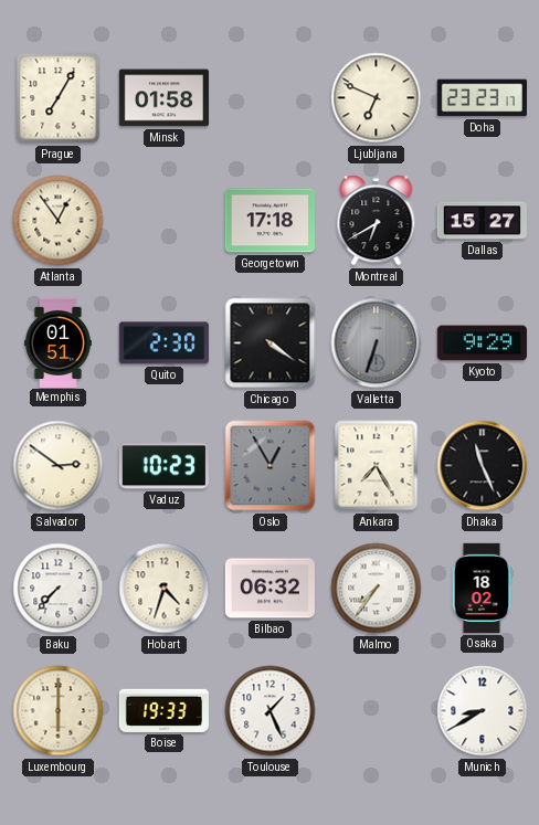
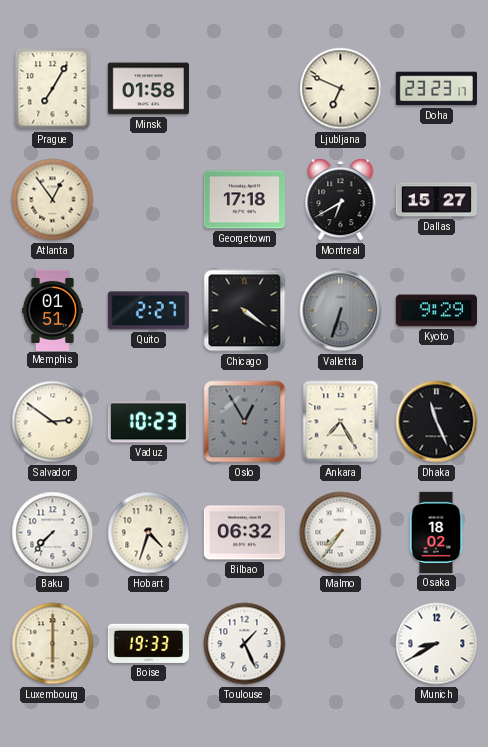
Quito: 2:30 -> 2:27 (148, 311)
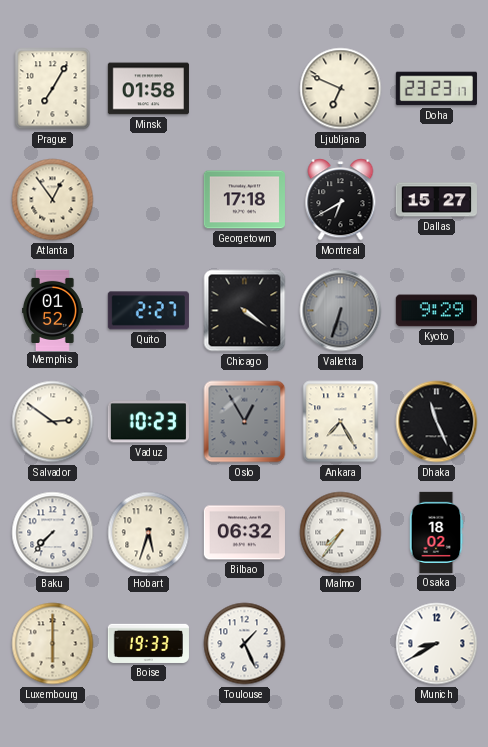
Memphis: 01:51 -> 01:52 (53, 310)
Hobart: 4:33 -> 5:33 (149, 533)
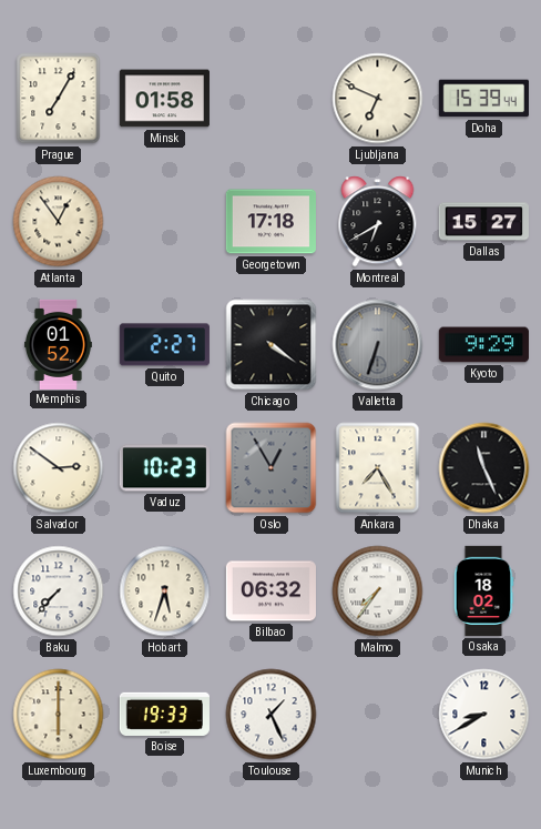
Doha: 23:23 -> 15:39 (483, 99)
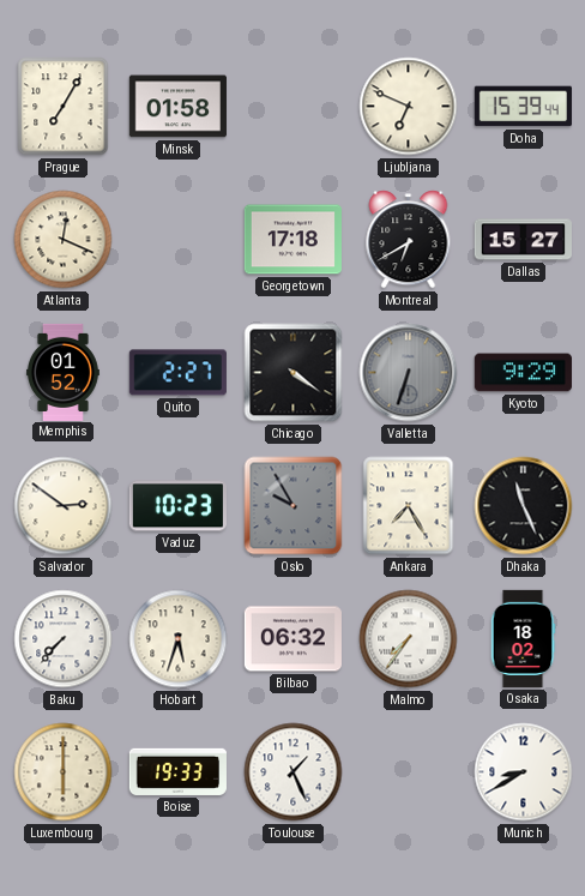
Atlanta: 12:54 -> 12:19 (64, 240)
Oslo: 12:55 -> 9:55 (294, 506)
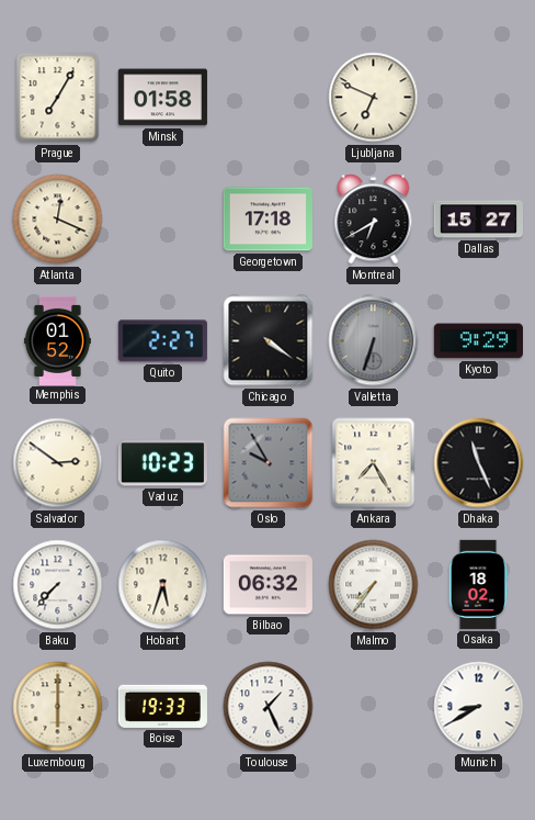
Doha: 15:39 -> none (523, 107)
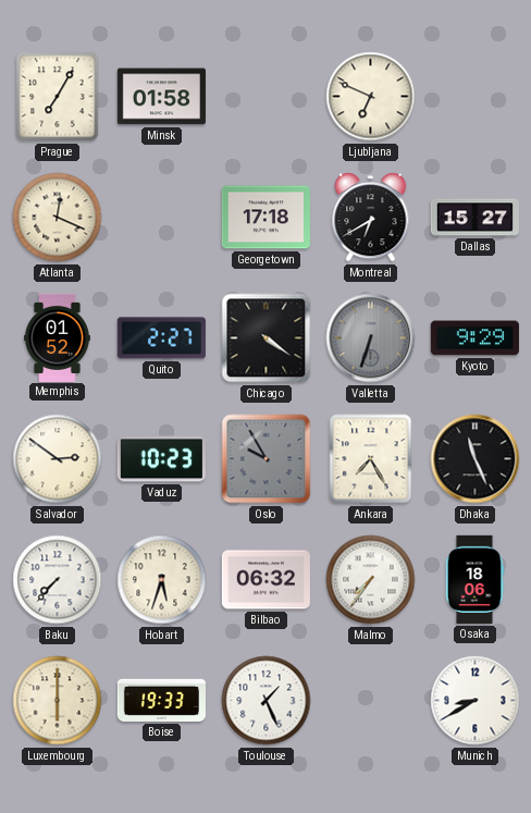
Osaka: 18:02 -> 18:06 (474, 579)
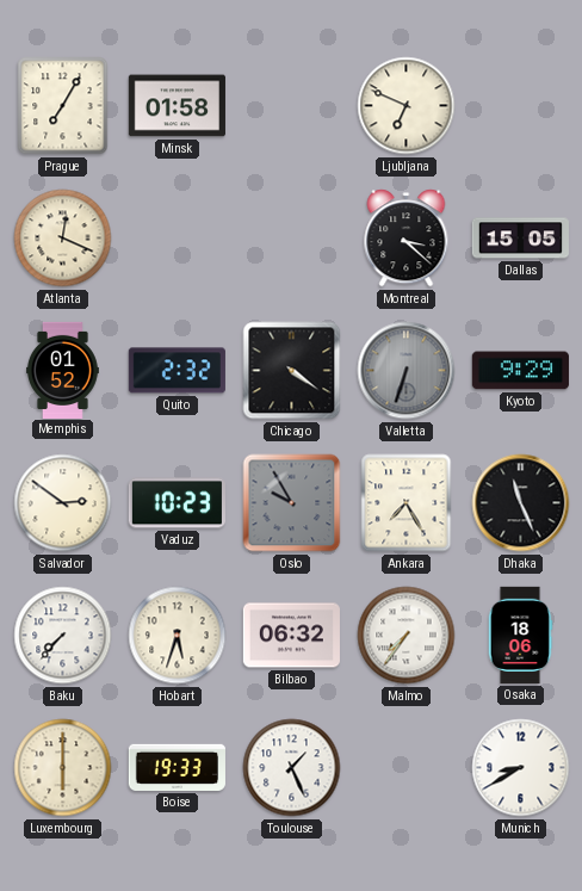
Georgetown: 17:18 -> none (265, 218)
Montreal: 6:40 -> 3:22 (407, 239)
Dallas: 15:27 -> 15:05 (520, 239)
Quito: 2:27 -> 2:32 (177, 371)
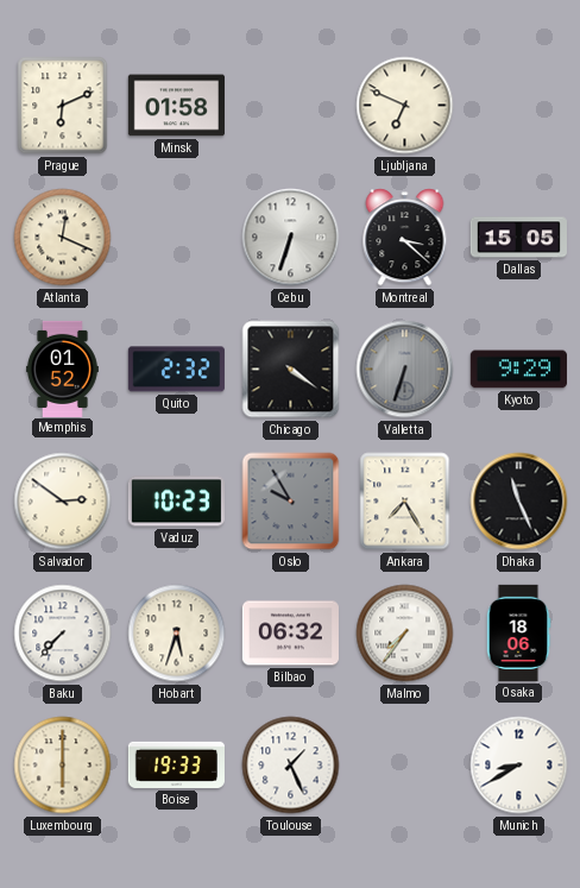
Prague: 7:05 -> 6:11 (63, 106)
Cebu: none -> 6:33 (291, 238)
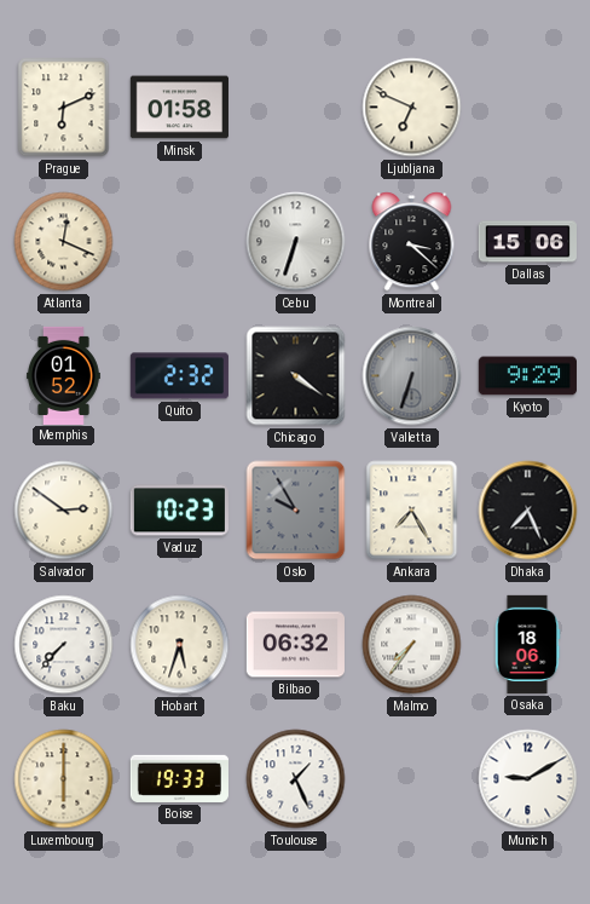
Dallas: 15:05 -> 15:06 (527, 242)
Dhaka: 11:26 -> 7:26 (528, 511)
Munich: 8:40 -> 9:10 (528, 779)
